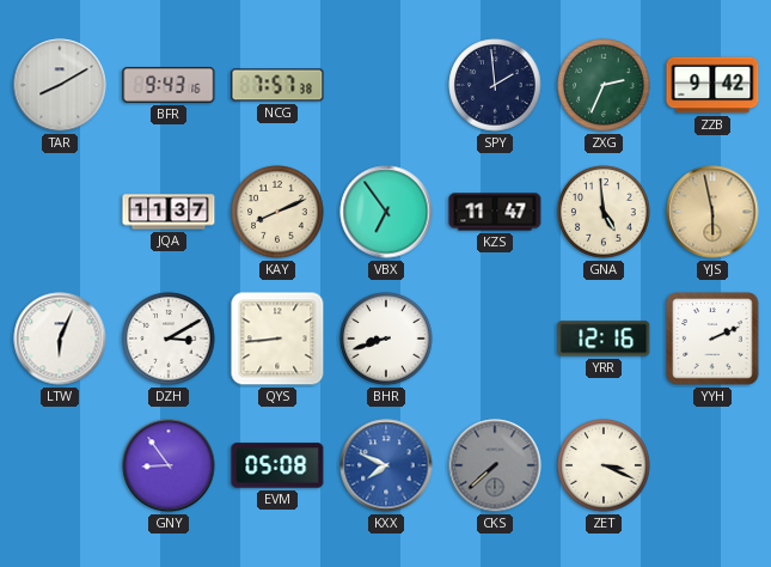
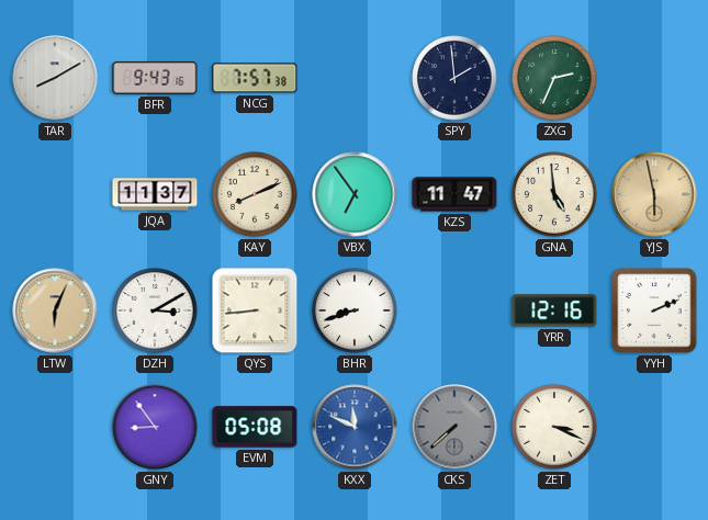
ZZB: 9:42 -> none (712, 85)
LTW dial: white -> champagne (55, 310)
KXX: 7:49 -> 11:49 (355, 427)
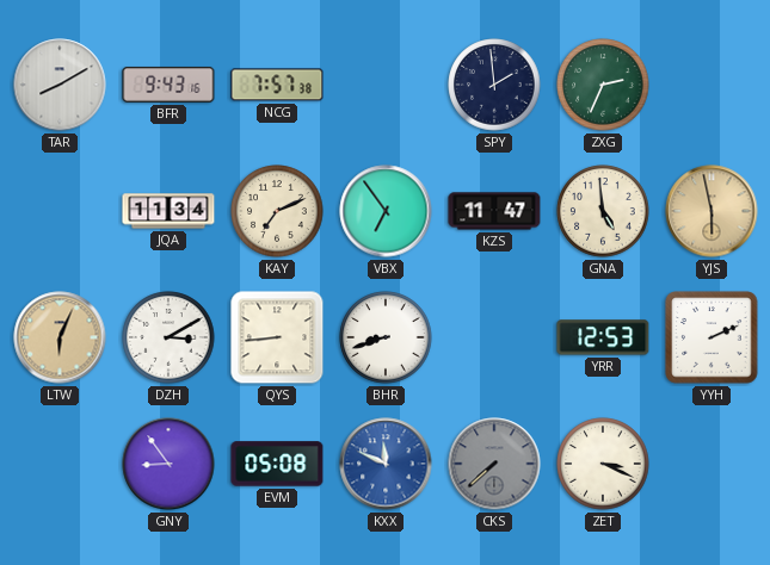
JQA: 11:37 -> 11:34 (168, 211)
KAY: 8:11 -> 7:11 (277, 211)
YRR: 12:16 -> 12:53 (603, 337)
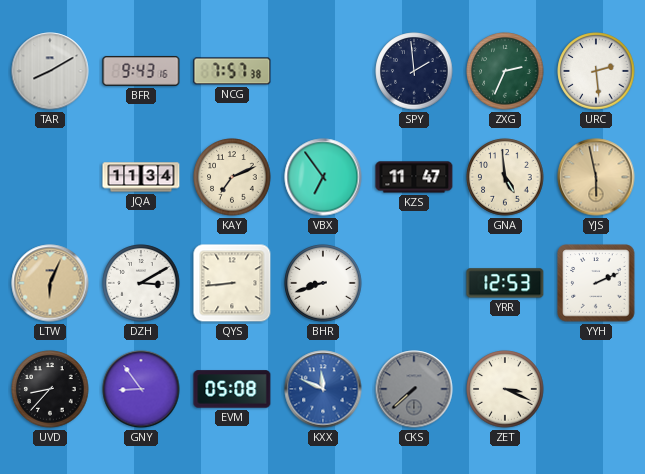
URC: none -> 2:29 (596, 71)
UVD: none -> 8:37 (50, 389)
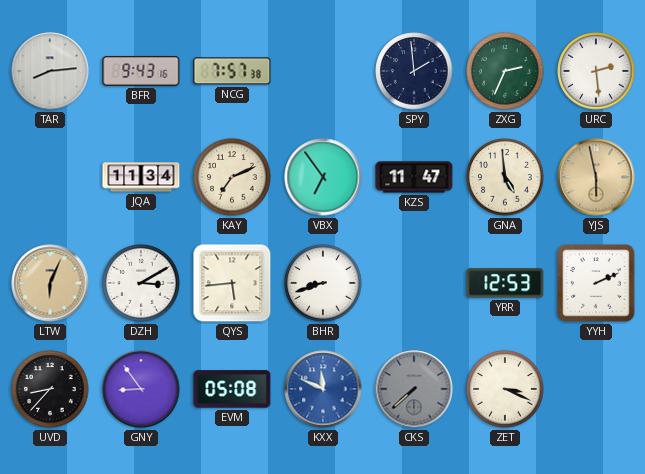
TAR: 8:10 -> 8:14 (50, 71)
QYS: 8:44 -> 5:44 (232, 283)
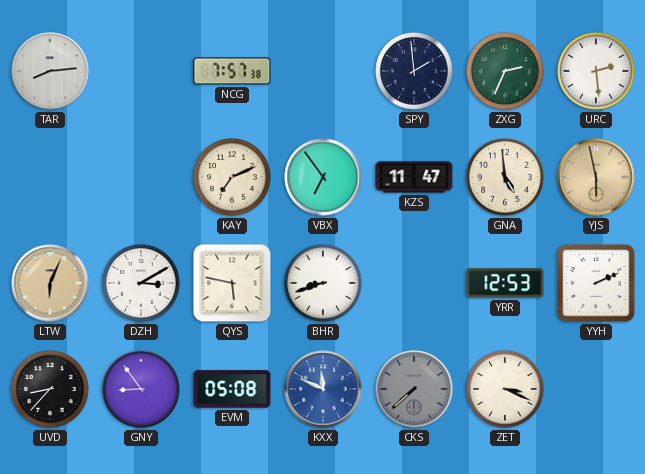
BFR: 9:43 -> none (141, 71)
JQA: 11:34 -> none (141, 177)
QYS: 5:44 -> 5:47 (232, 283)
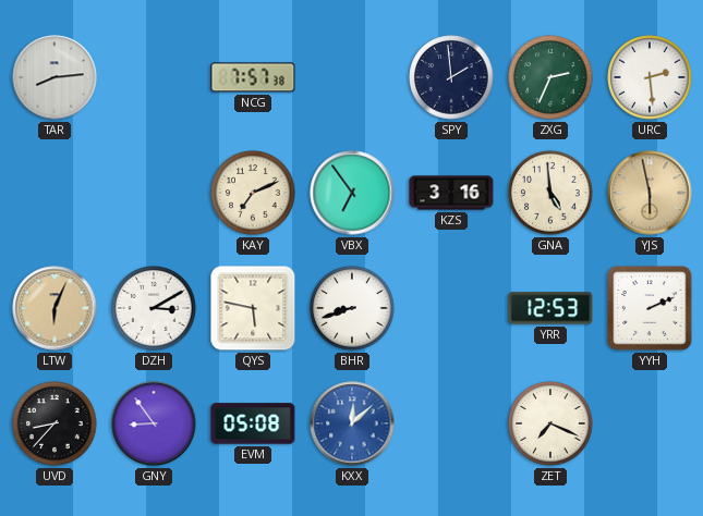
KZS: 11:47 -> 3:16 (451, 193)
KXX: 11:49 -> 12:08 (352, 423)
CKS: 7:38 -> none (414, 389)
ZET: 3:19 -> 7:19 (550, 423)
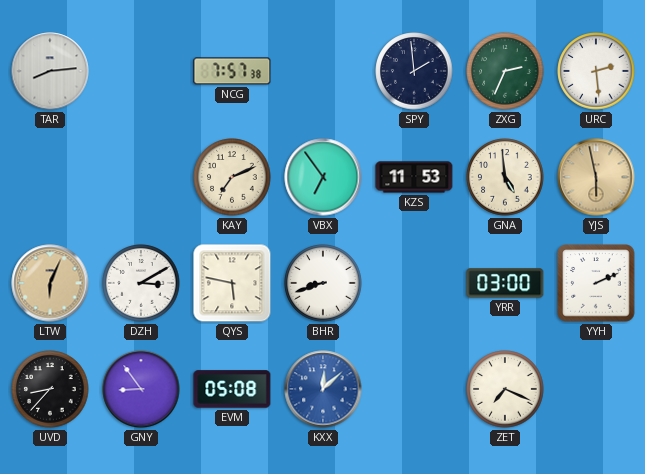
KZS: 3:16 -> 11:53 (414, 177)
YRR: 12:53 -> 03:00 (505, 283)
